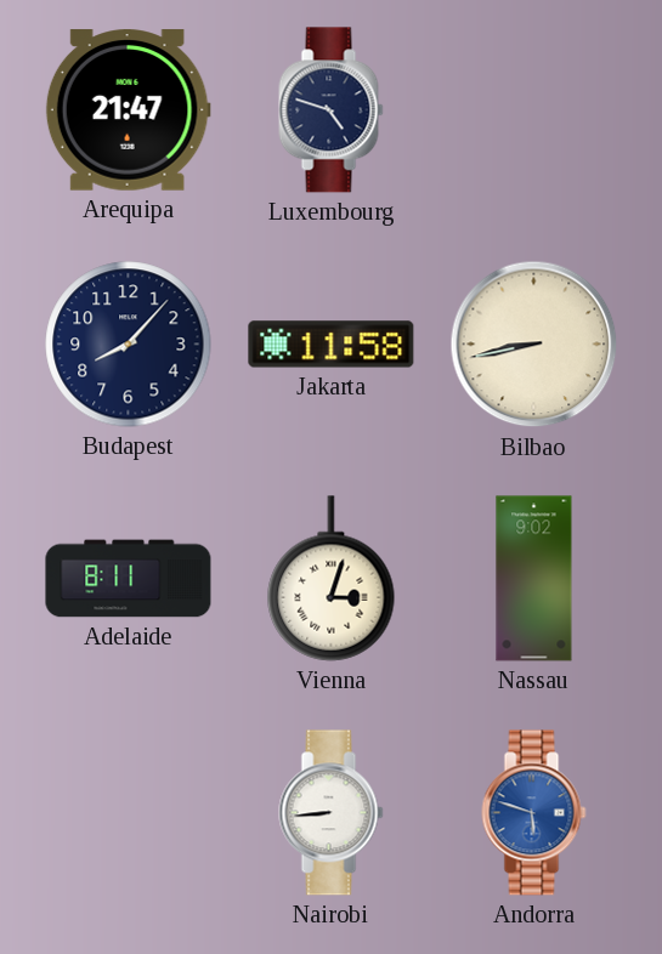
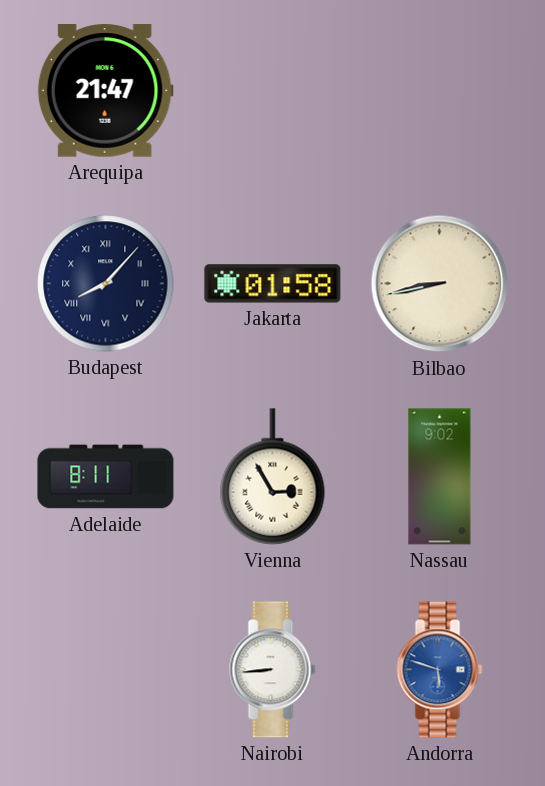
Luxembourg: 4:48 -> none (332, 110)
Budapest numerals: Arabic -> Roman (106, 284)
Jakarta: 11:58 -> 01:58 (273, 284)
Vienna: 3:03 -> 2:55 (273, 477)
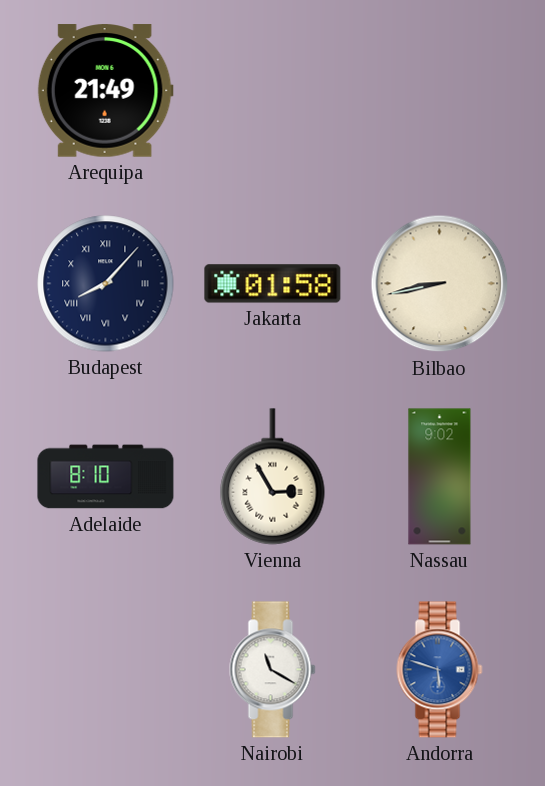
Arequipa: 21:47 -> 21:49 (105, 91)
Adelaide: 8:11 -> 8:10 (106, 477)
Nairobi: 8:44 -> 11:20 (273, 670)
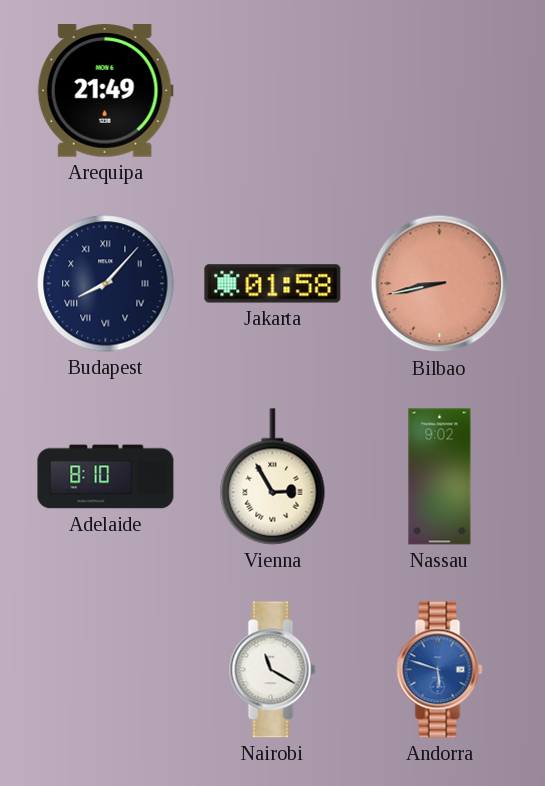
Bilbao dial: cream -> salmon (440, 284)
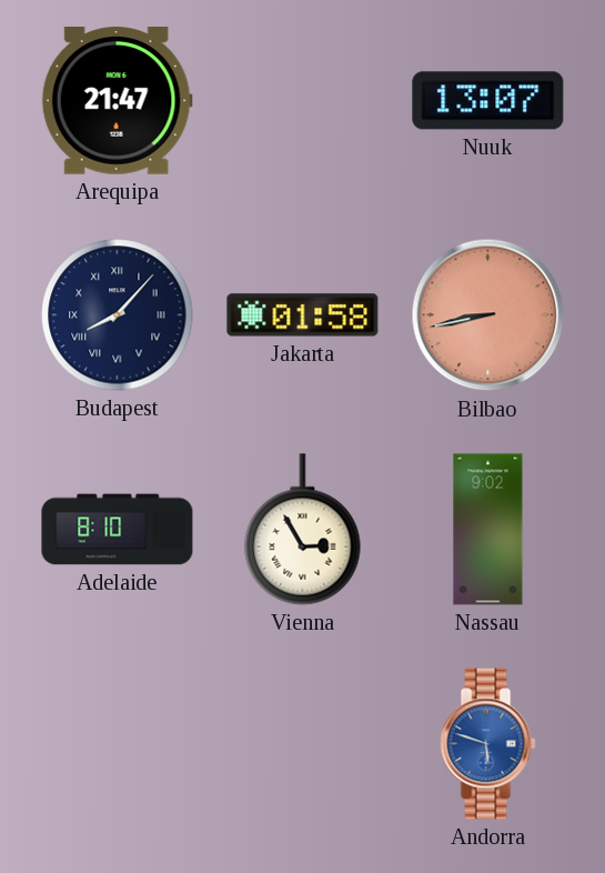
Arequipa: 21:49 -> 21:47 (117, 101)
Nuuk: none -> 13:07 (488, 101)
Nairobi: 11:20 -> none (273, 670)
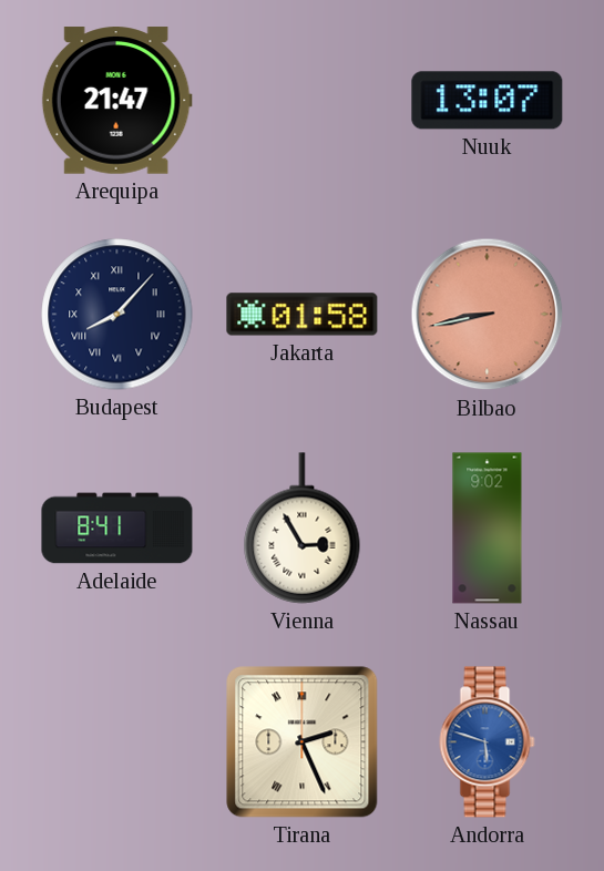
Adelaide: 8:10 -> 8:41 (117, 529)
Tirana: none -> 2:26 (303, 742)
